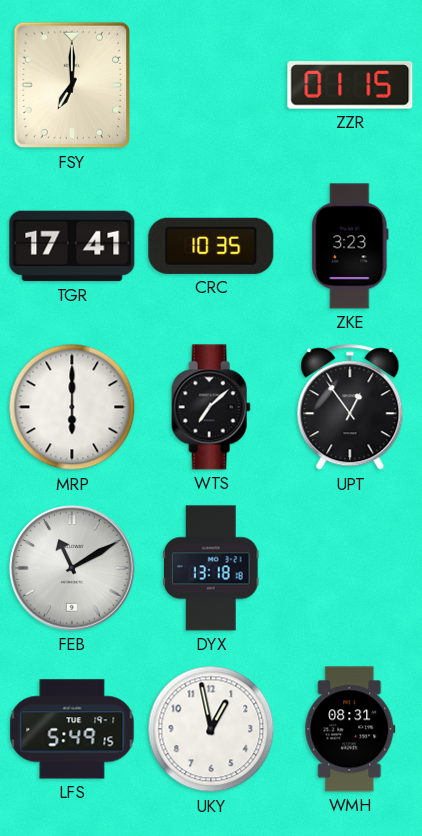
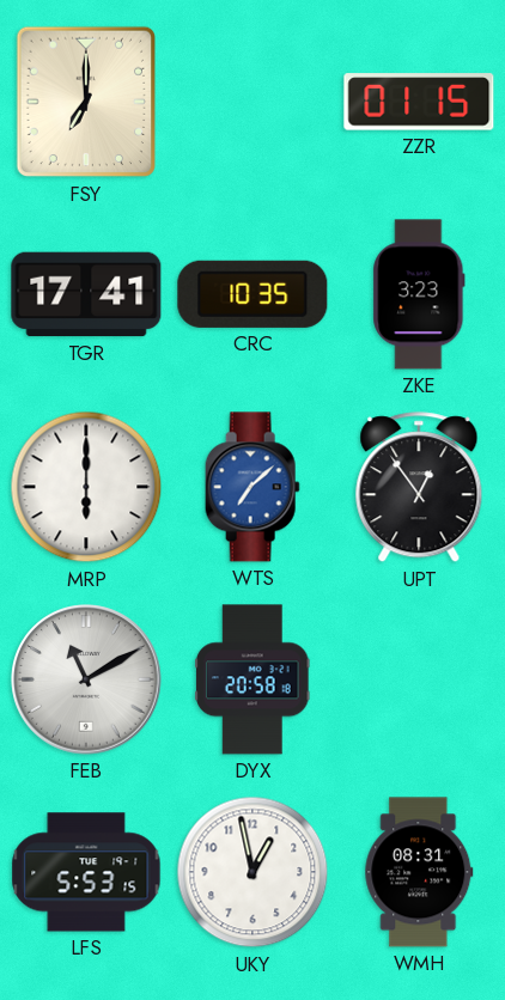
WTS dial: black -> blue (252, 487)
DYX: 13:18 -> 20:58 (254, 679)
LFS: 5:49 -> 5:53 (86, 872)
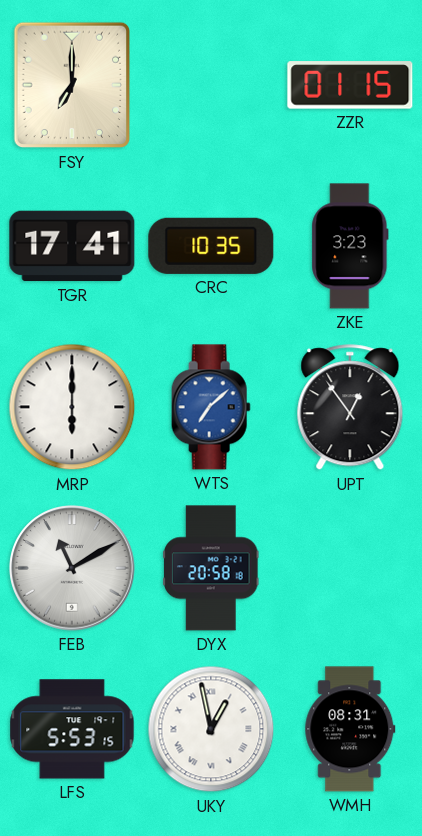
UKY numerals: Arabic -> Roman (211, 729)
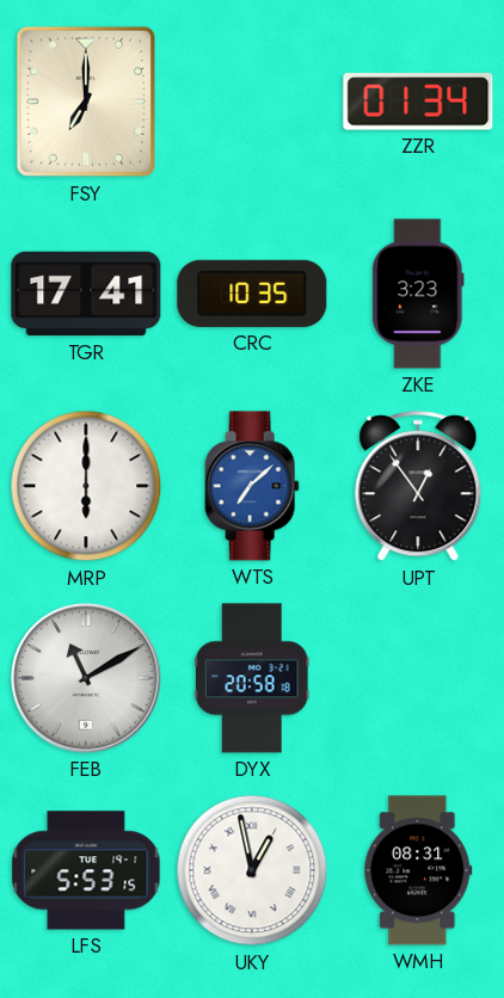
ZZR: 01:15 -> 01:34 (418, 101)
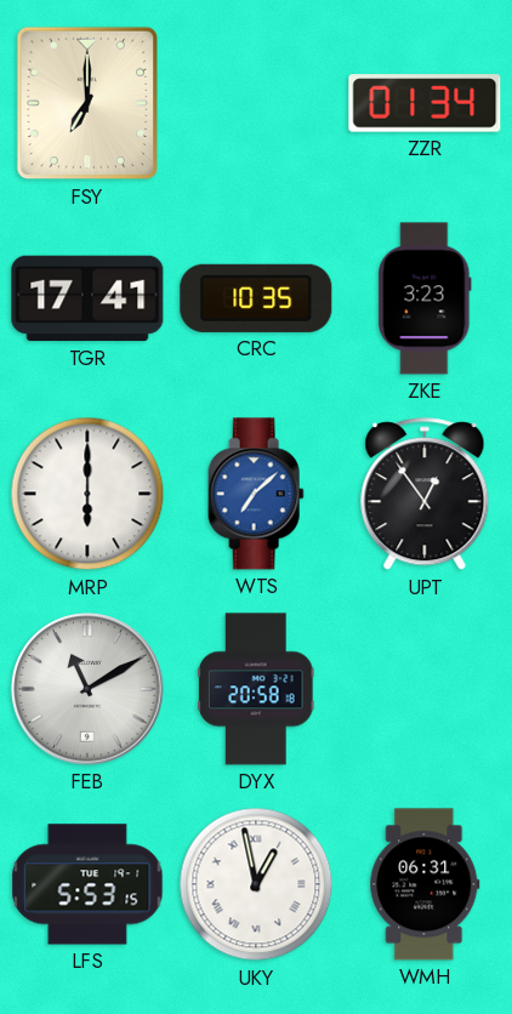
WMH: 08:31 -> 06:31 (425, 884)
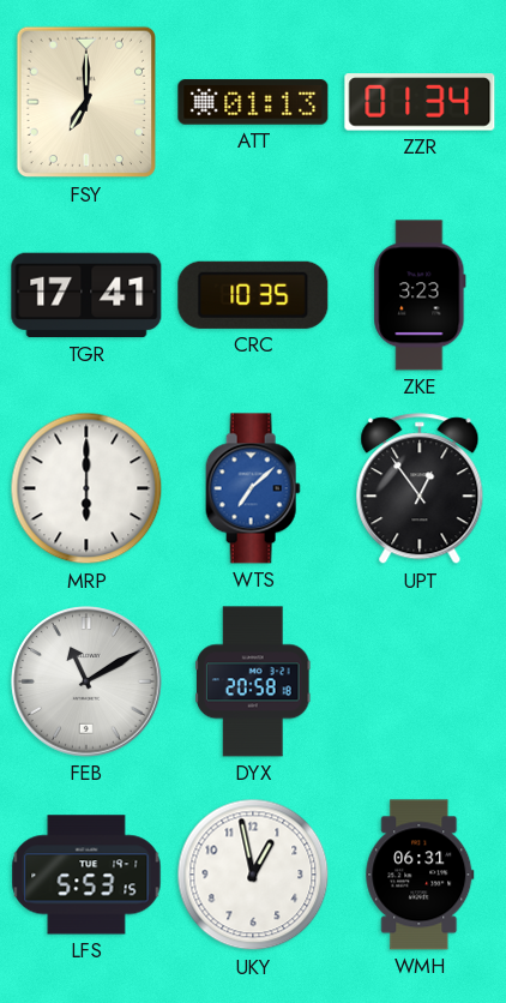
ATT: none -> 01:13 (253, 102)
UKY numerals: Roman -> Arabic (253, 875)
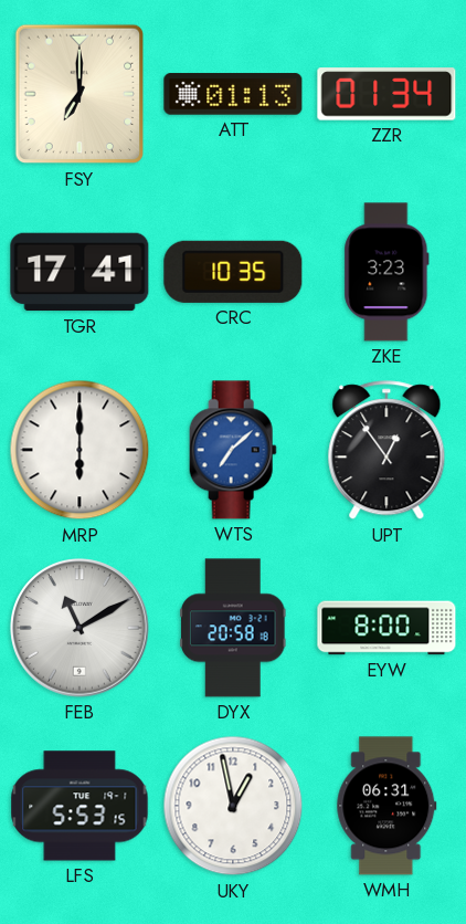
EYW: none -> 8:00 (386, 628)
